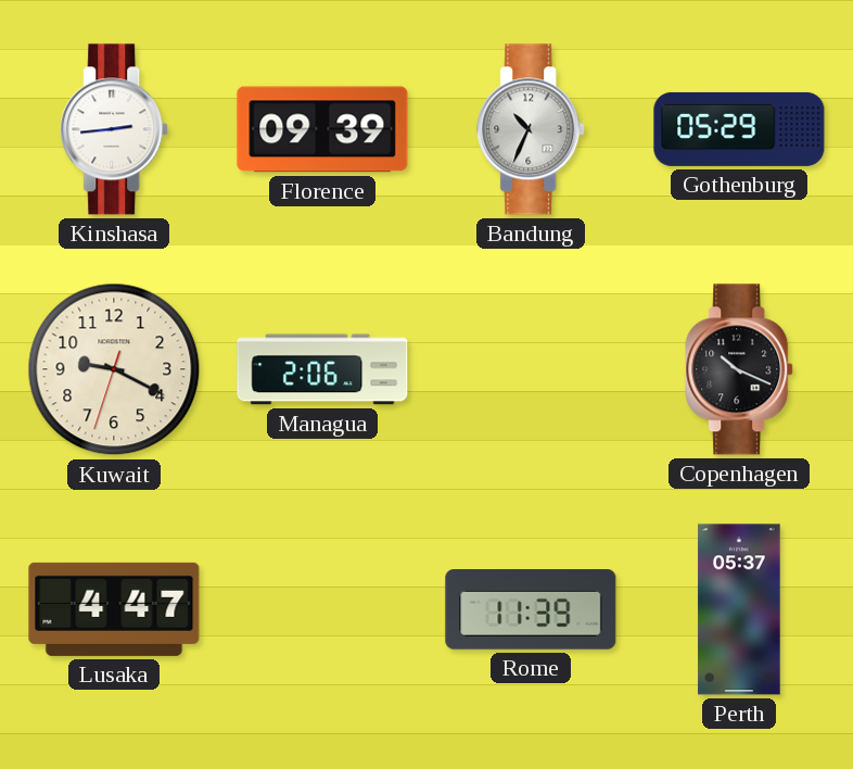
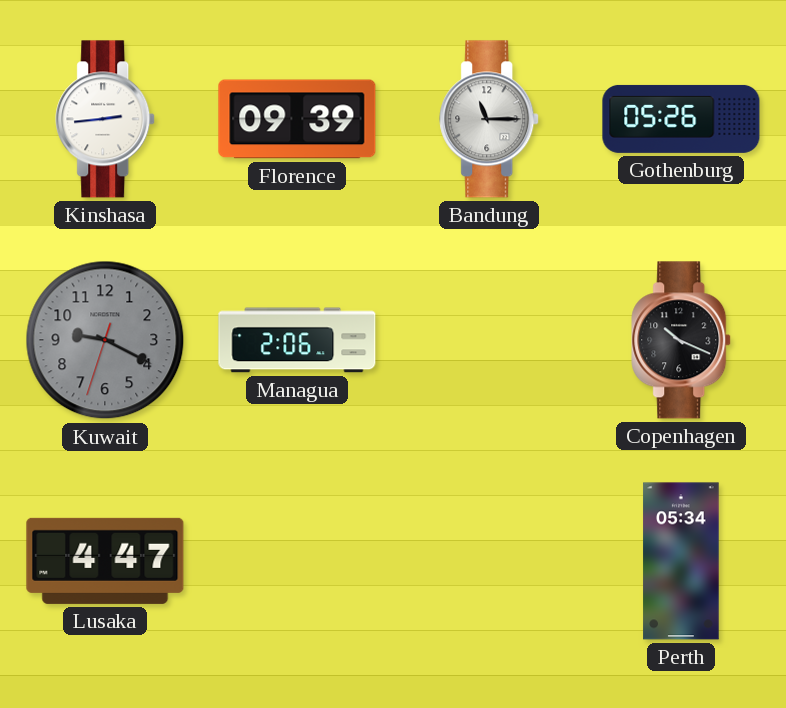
Bandung: 10:34 -> 11:15 (490, 119)
Gothenburg: 05:29 -> 05:26 (681, 119)
Kuwait dial: cream -> grey (105, 340)
Rome: 11:39 -> none (531, 610)
Perth: 05:37 -> 05:34 (681, 561)
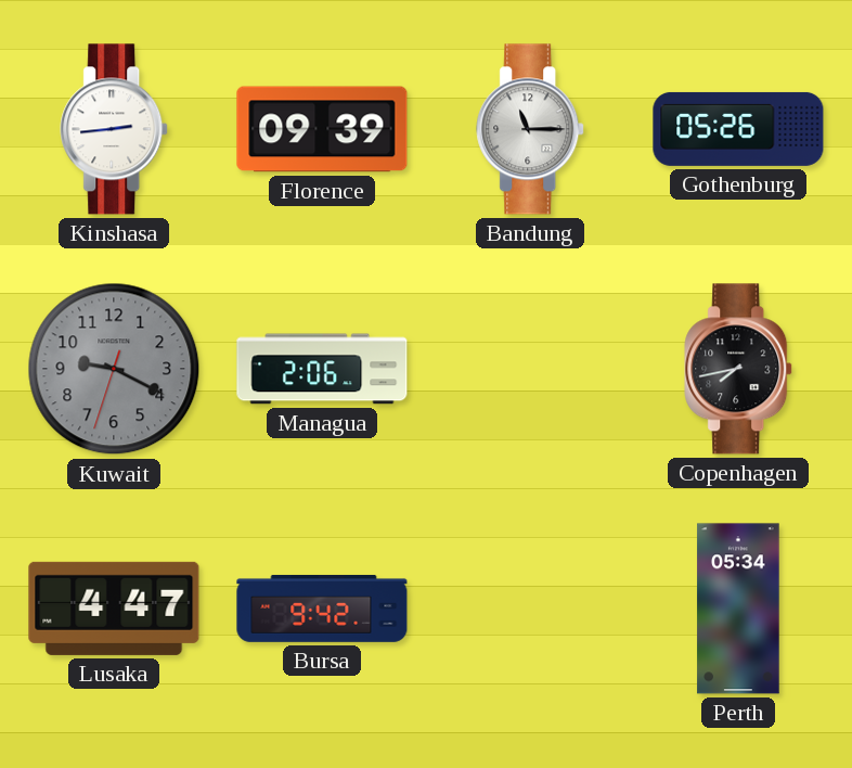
Copenhagen: 10:19 -> 7:43 (739, 369)
Bursa: none -> 9:42 (322, 609)
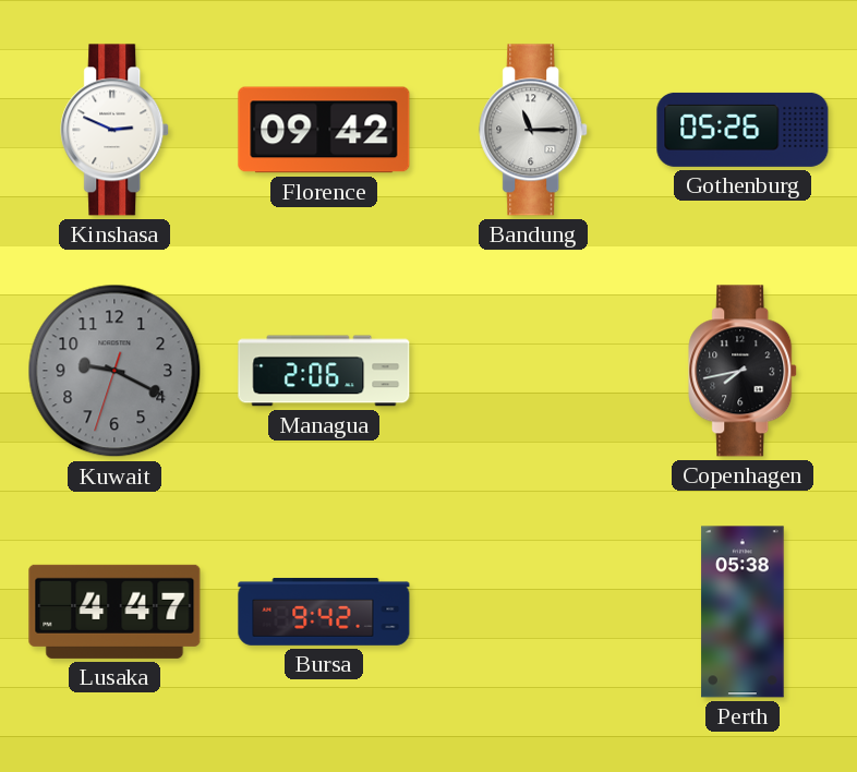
Kinshasa: 2:44 -> 2:49 (116, 130)
Florence: 09:39 -> 09:42 (324, 130)
Perth: 05:34 -> 05:38 (743, 612)
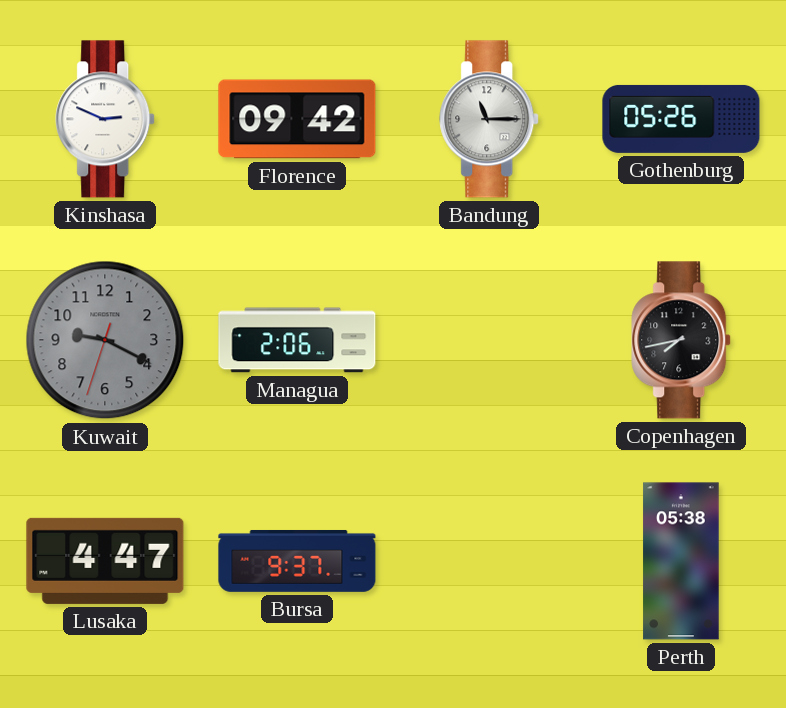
Bursa: 9:42 -> 9:37 (297, 561)
